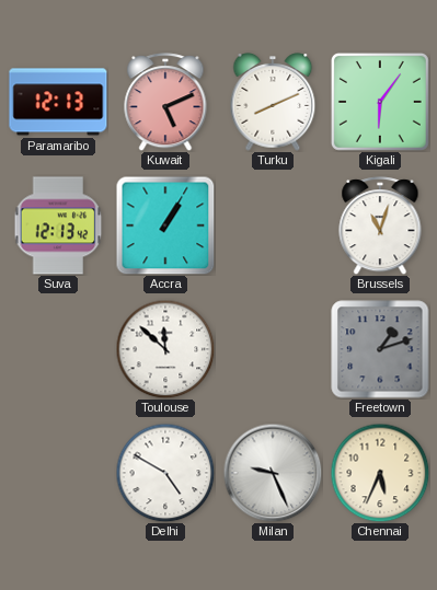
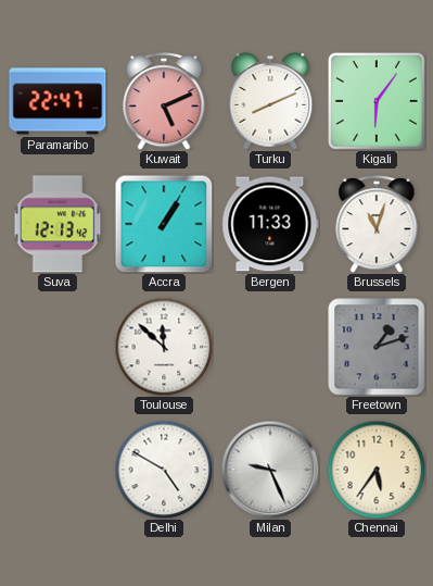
Paramaribo: 12:13 -> 22:47 (58, 101)
Bergen: none -> 11:33 (270, 224)
Chennai: 5:34 -> 5:36 (377, 470)
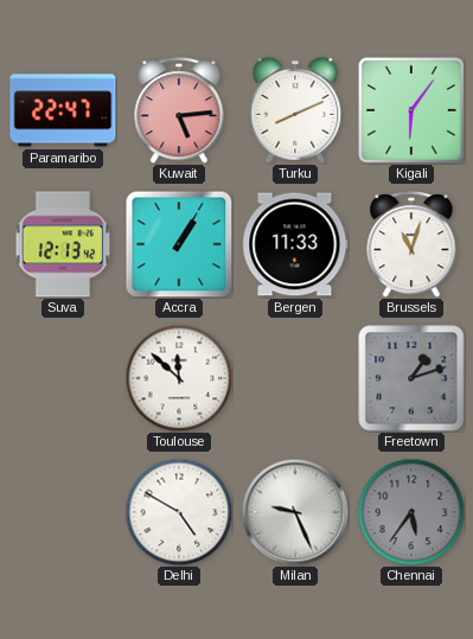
Kuwait: 5:11 -> 5:14 (179, 110)
Chennai dial: cream -> grey (411, 512)
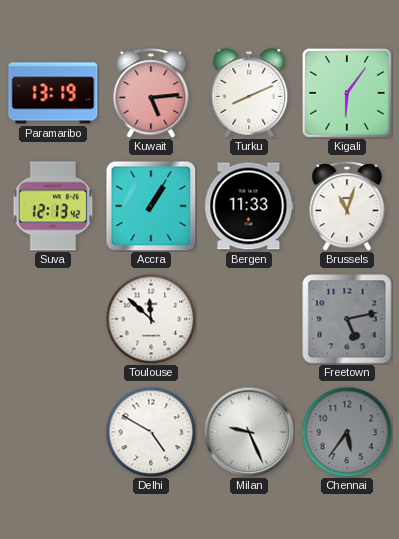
Paramaribo: 22:47 -> 13:19 (53, 93)
Freetown: 1:12 -> 5:13 (347, 319)
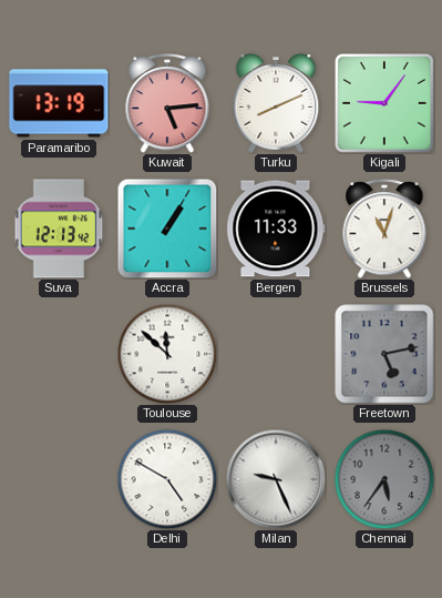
Kigali: 6:06 -> 9:06 (384, 103)
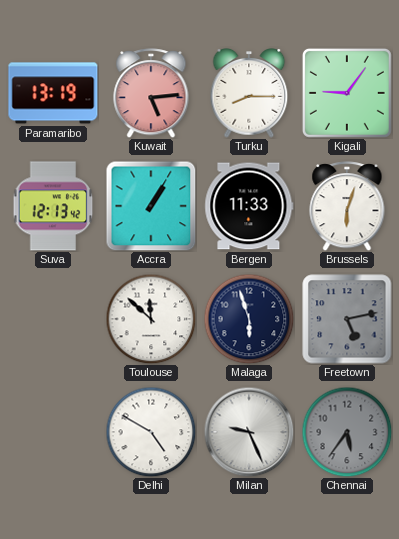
Turku: 8:11 -> 8:15 (249, 93)
Brussels: 11:03 -> 6:03 (347, 206)
Malaga: none -> 5:57 (249, 319)
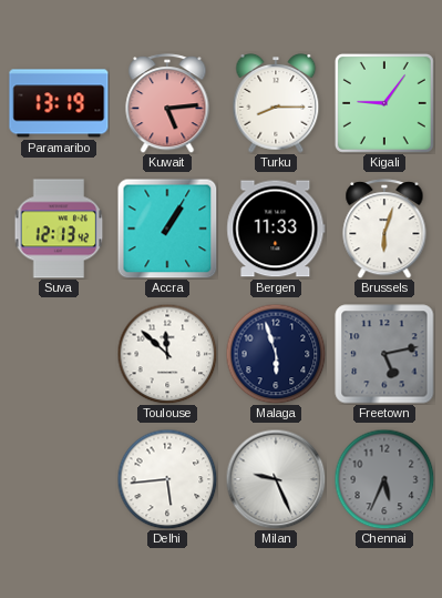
Delhi: 4:50 -> 5:44 (167, 479)
Chennai: 5:36 -> 5:34 (384, 479)
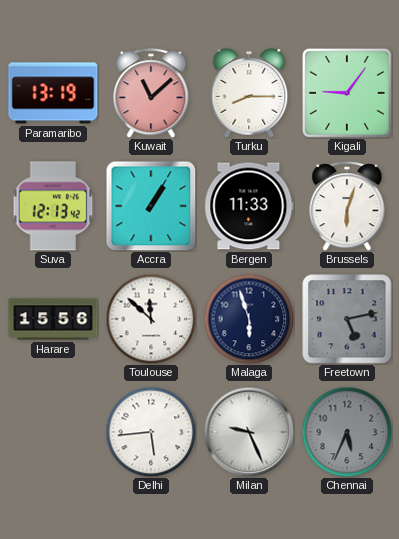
Kuwait: 5:14 -> 11:08 (151, 93)
Harare: none -> 15:56 (53, 319)
